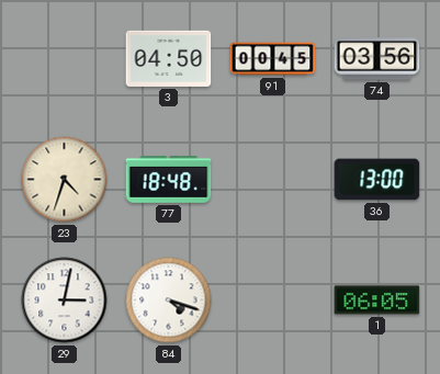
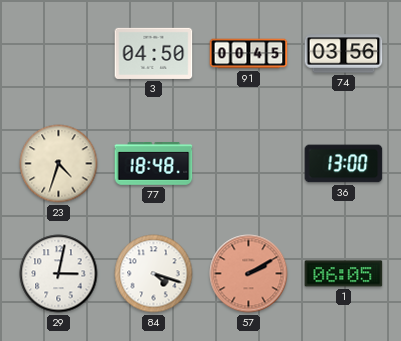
57: none -> 2:10 (249, 274)
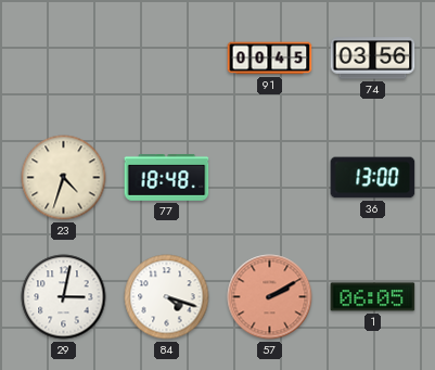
3: 04:50 -> none (154, 53)
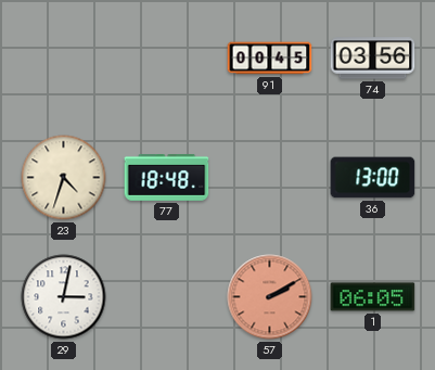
84: 4:18 -> none (167, 297)
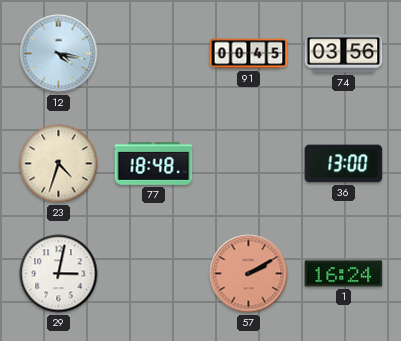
12: none -> 4:17 (59, 54)
1: 06:05 -> 16:24 (344, 274)
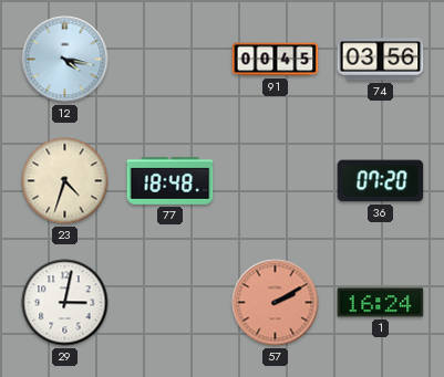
36: 13:00 -> 07:20 (381, 181)
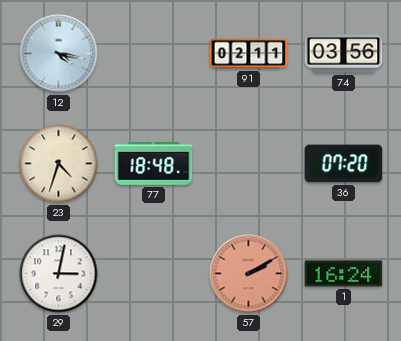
91: 00:45 -> 02:11 (249, 54)
